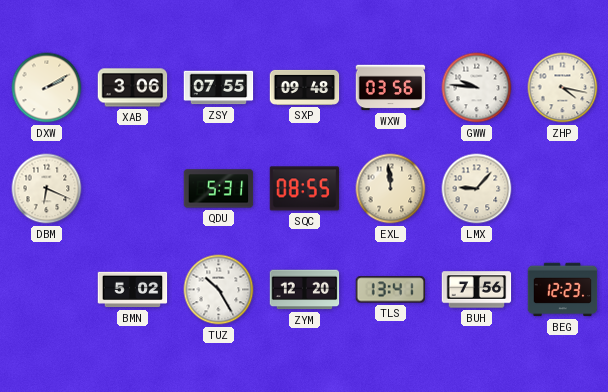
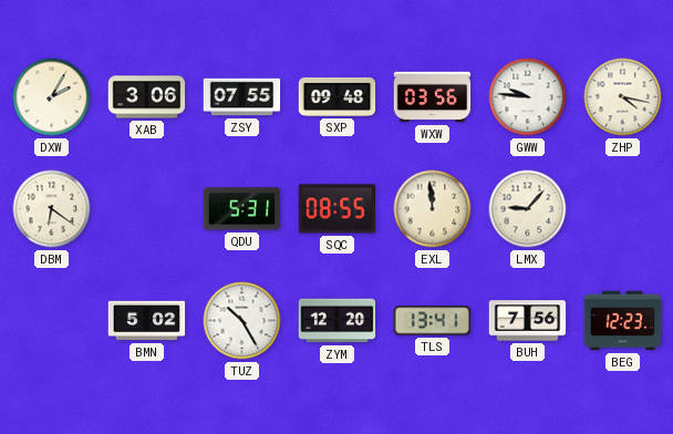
DXW: 2:10 -> 2:05 (52, 97)
DBM: 6:19 -> 6:21 (52, 209)
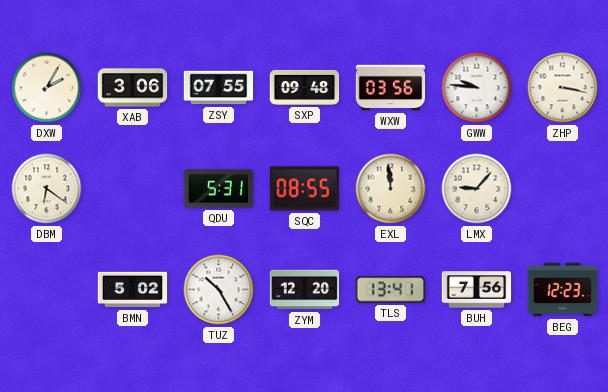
ZHP: 4:17 -> 3:17 (563, 88)
